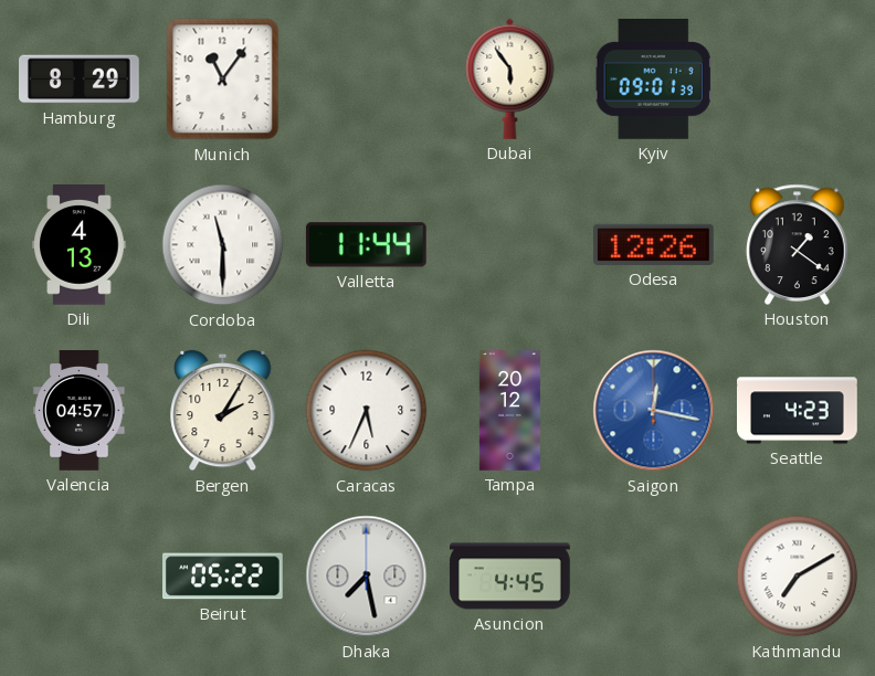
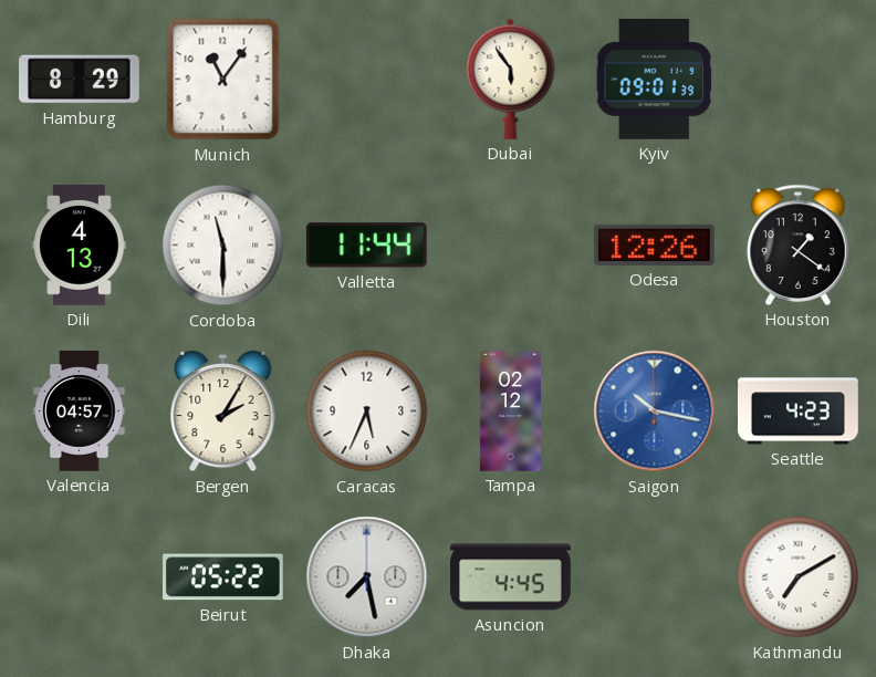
Tampa: 20:12 -> 02:12 (510, 412)
Saigon: 12:17 -> 10:17 (655, 412)
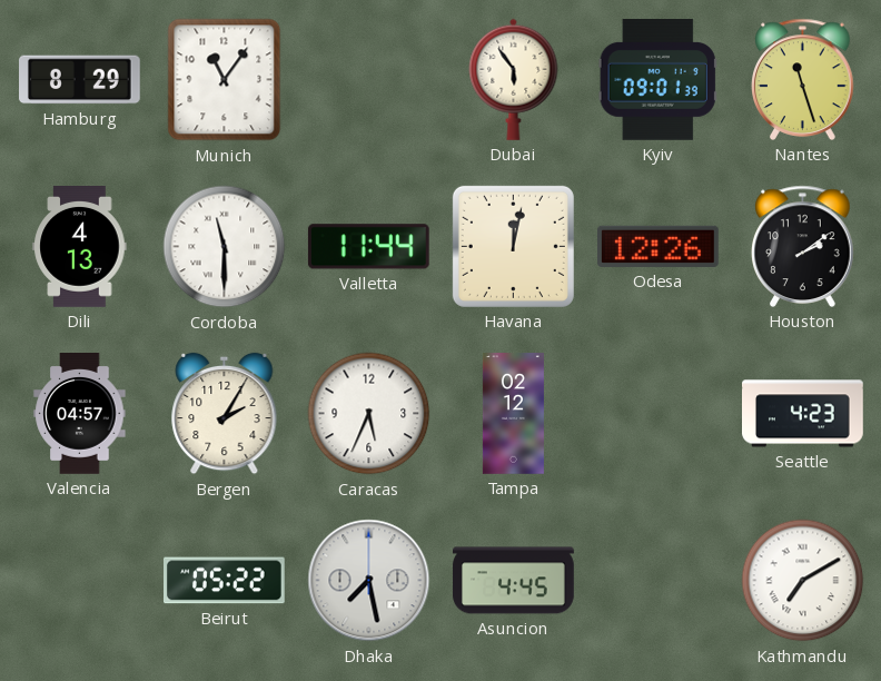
Nantes: none -> 11:27 (803, 79)
Havana: none -> 12:02 (513, 246)
Houston: 1:21 -> 2:09 (803, 246)
Saigon: 10:17 -> none (655, 412)
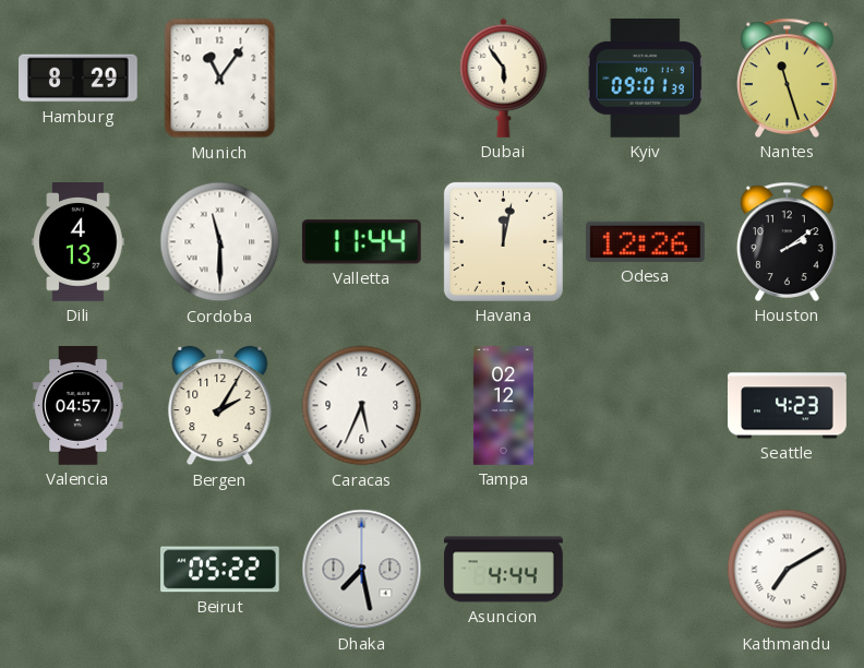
Asuncion: 4:45 -> 4:44 (504, 570)
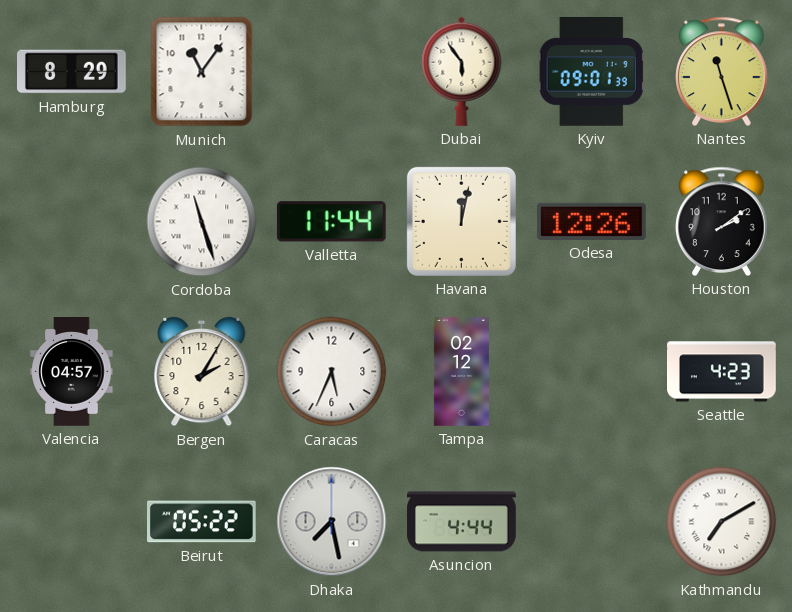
Dili: 4:13 -> none (79, 242)
Cordoba: 11:30 -> 11:27 (202, 222)
